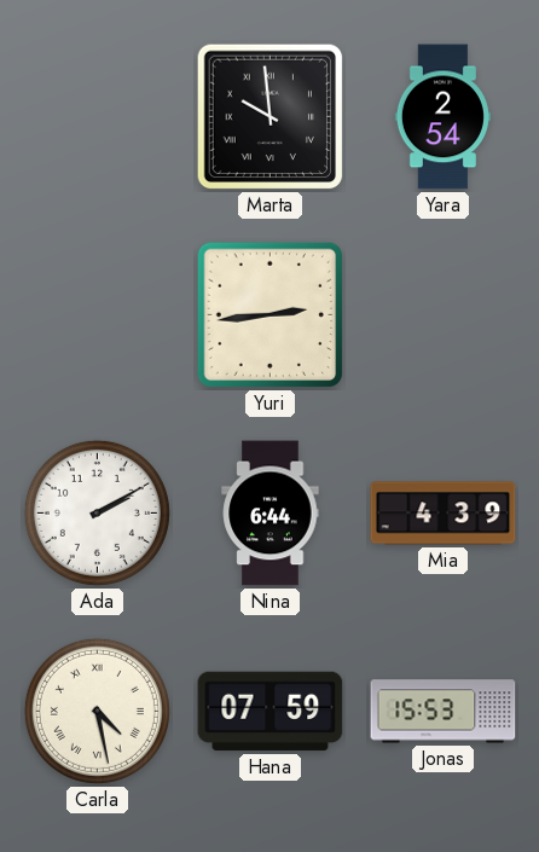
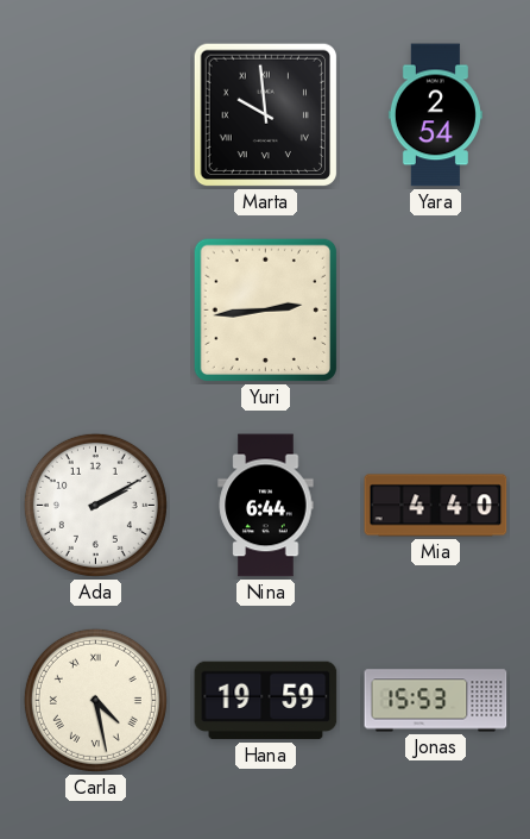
Mia: 4:39 -> 4:40 (436, 506)
Hana: 07:59 -> 19:59 (266, 701)
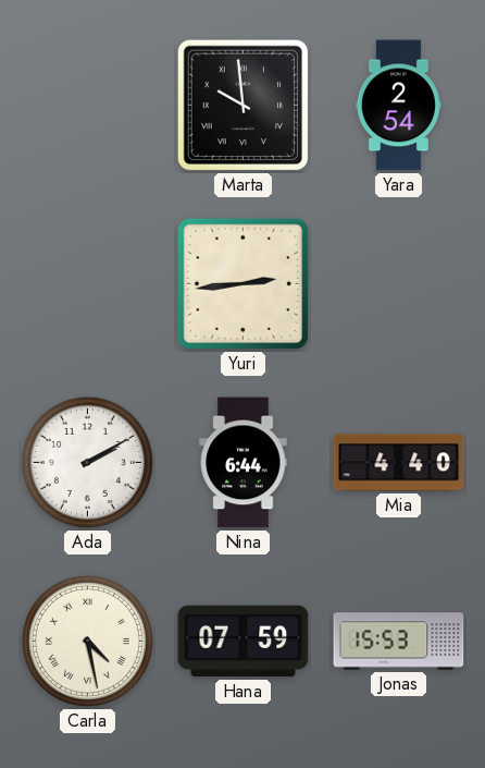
Hana: 19:59 -> 07:59 (244, 642)
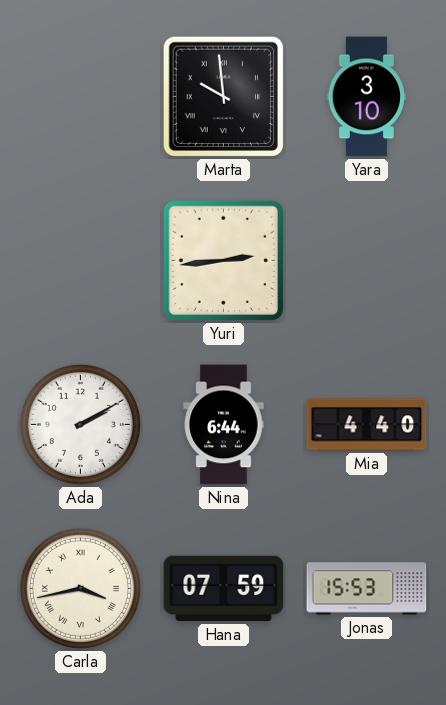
Yara: 2:54 -> 3:10 (366, 97)
Carla: 4:28 -> 3:43 (80, 588)
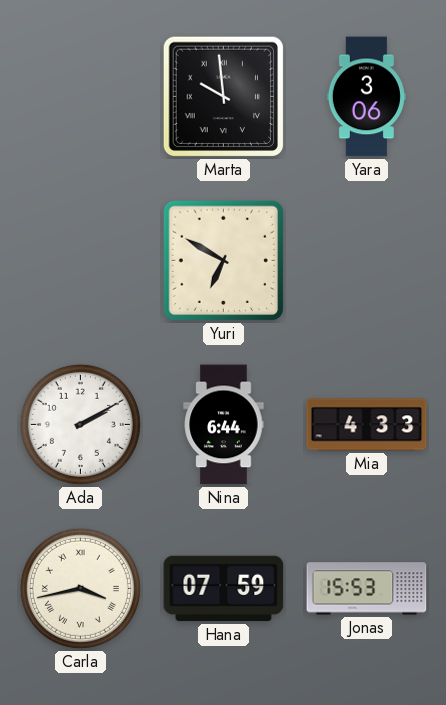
Yara: 3:10 -> 3:06 (366, 97)
Yuri: 2:44 -> 6:50 (224, 261)
Mia: 4:40 -> 4:33 (367, 425)
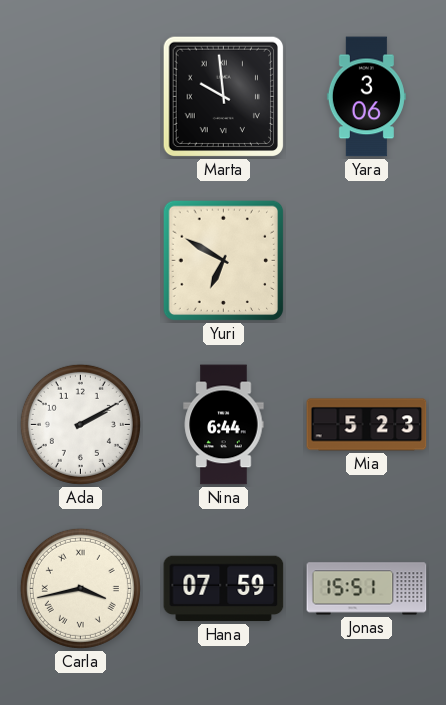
Mia: 4:33 -> 5:23 (367, 425)
Jonas: 15:53 -> 15:51 (367, 589)
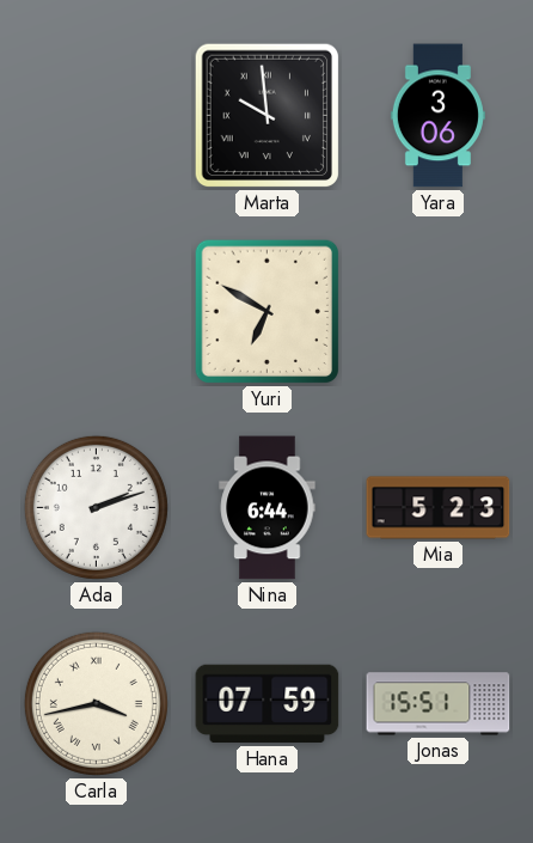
Ada: 2:10 -> 2:12 (96, 507)
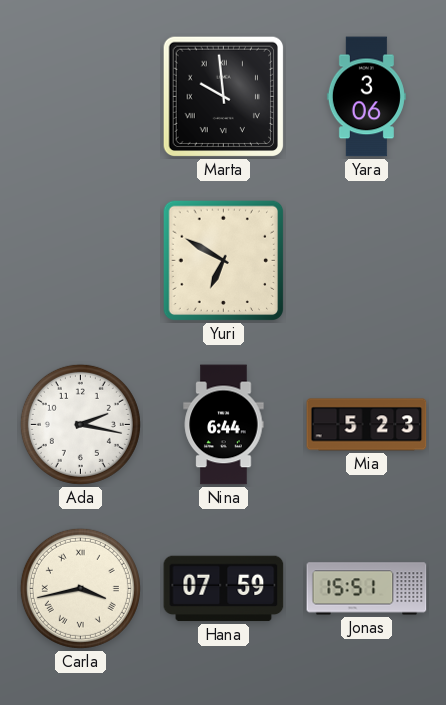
Ada: 2:12 -> 2:17 (80, 424)
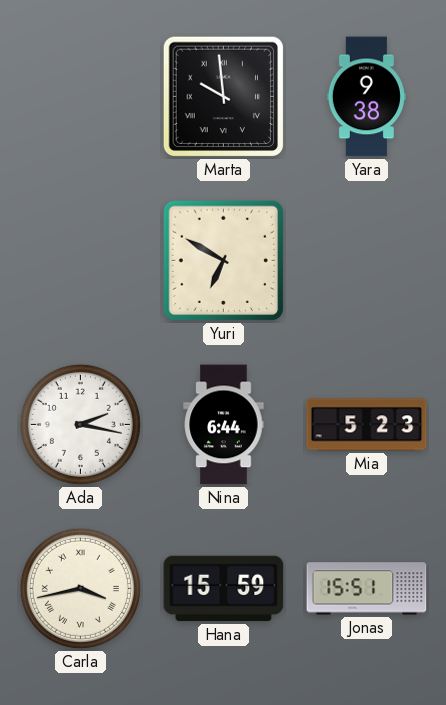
Yara: 3:06 -> 9:38 (366, 97)
Hana: 07:59 -> 15:59 (224, 589)
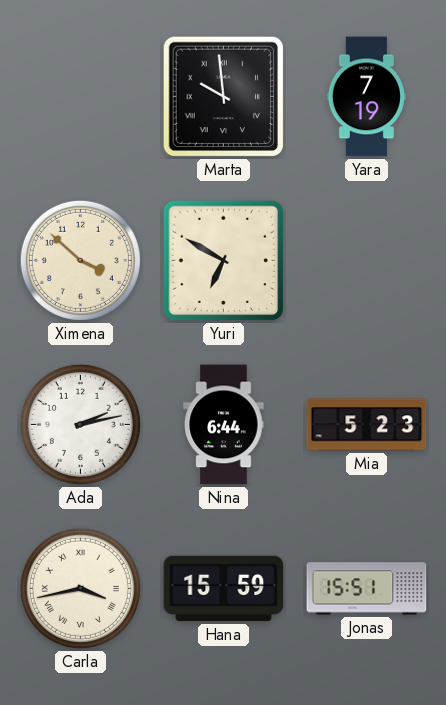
Yara: 9:38 -> 7:19 (366, 97)
Ximena: none -> 3:52 (80, 260)
Ada: 2:17 -> 2:13 (80, 424)
